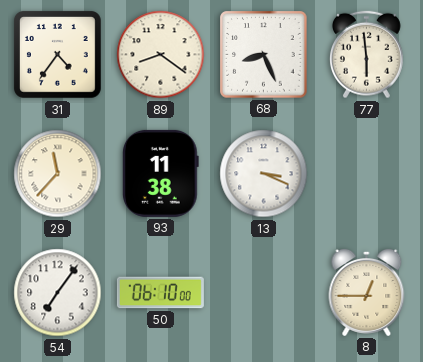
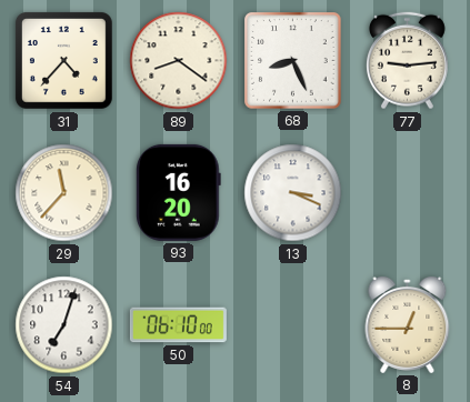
31: 4:36 -> 4:37 (63, 60)
77: 5:59 -> 9:14 (407, 61)
93: 11:38 -> 16:20 (178, 192)
54: 7:06 -> 7:03 (64, 325)
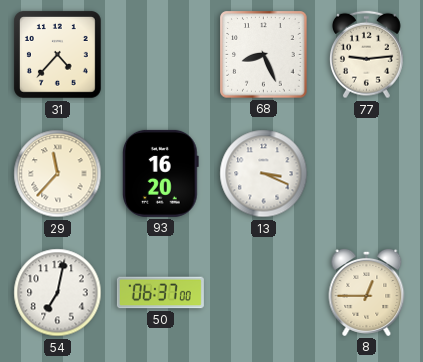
89: 8:21 -> none (179, 61)
54: 7:03 -> 7:02 (58, 293)
50: 06:10 -> 06:37 (160, 293)
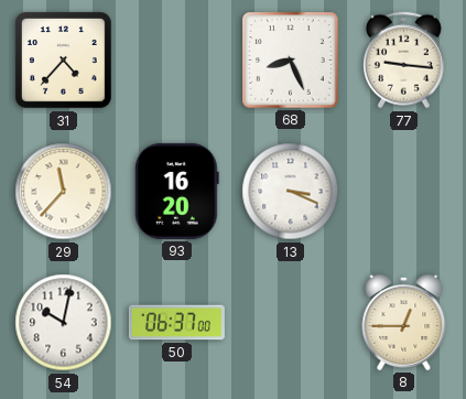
77: 9:14 -> 9:16 (403, 61)
54: 7:02 -> 10:02 (64, 323)
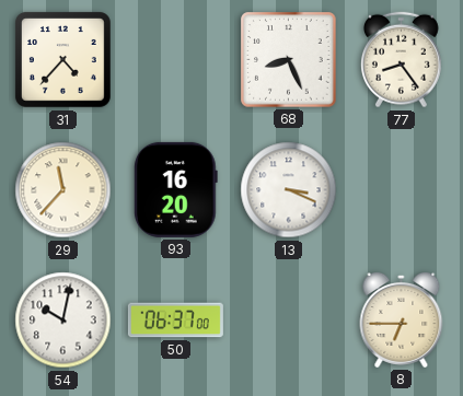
77: 9:16 -> 8:24 (401, 60)
8: 12:45 -> 6:45 (402, 319)
